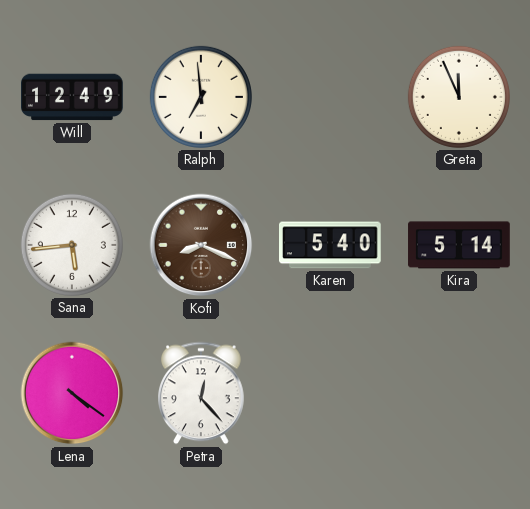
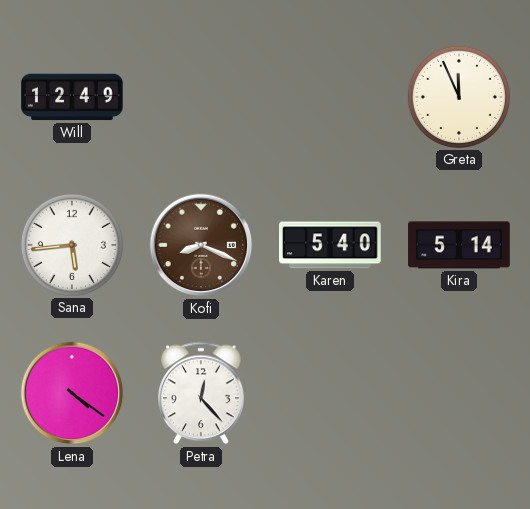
Ralph: 6:59 -> none (201, 97)
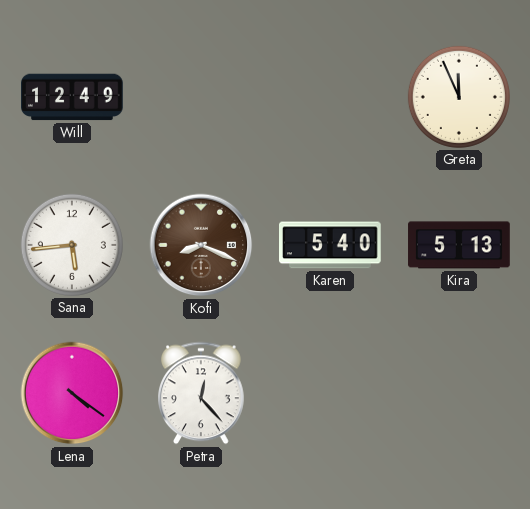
Kira: 5:14 -> 5:13 (459, 245)
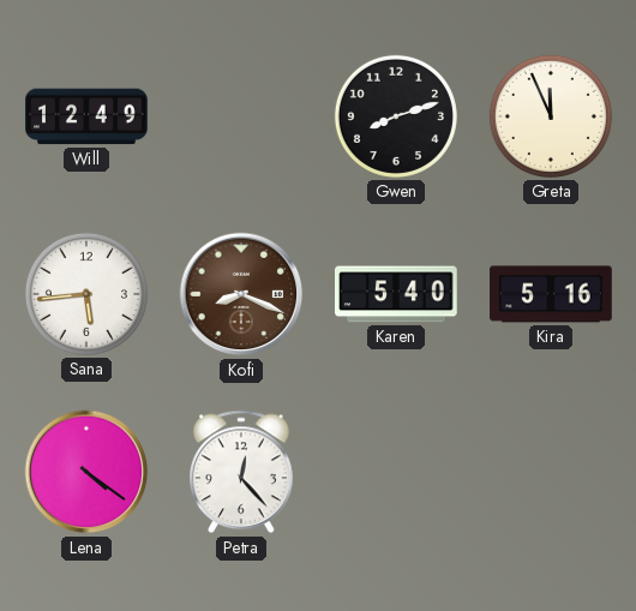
Gwen: none -> 8:12 (396, 116)
Kira: 5:13 -> 5:16 (551, 294)
